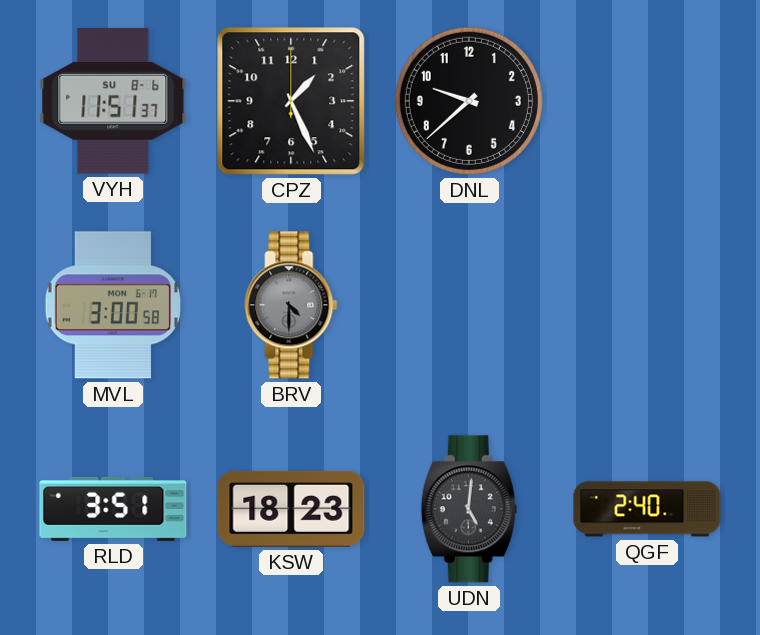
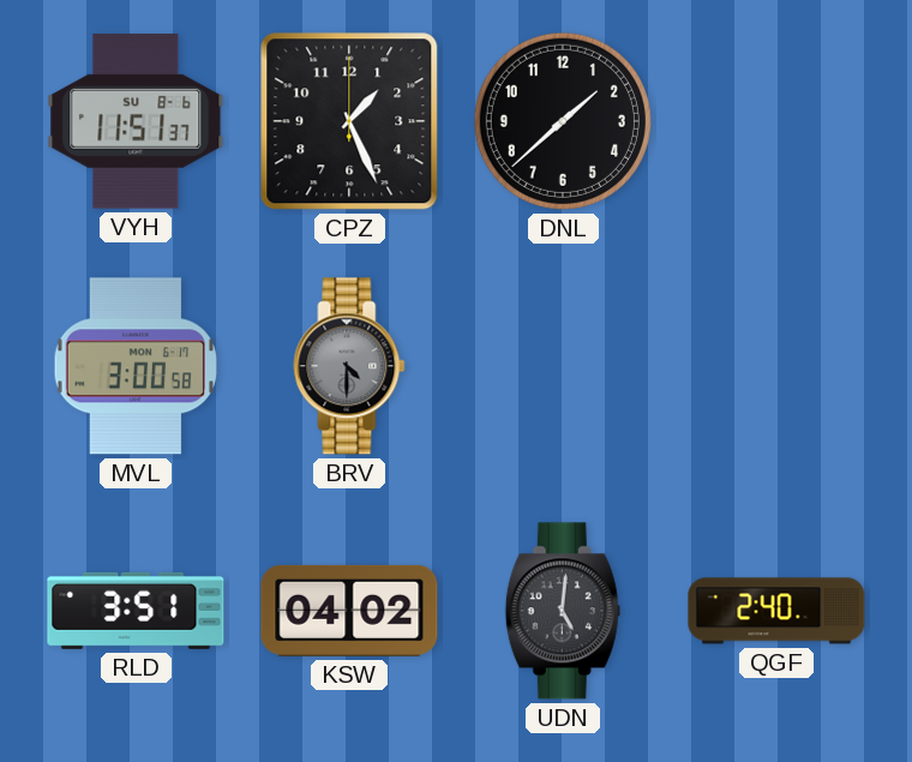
DNL: 9:38 -> 1:38 (563, 121)
KSW: 18:23 -> 04:02 (349, 611)
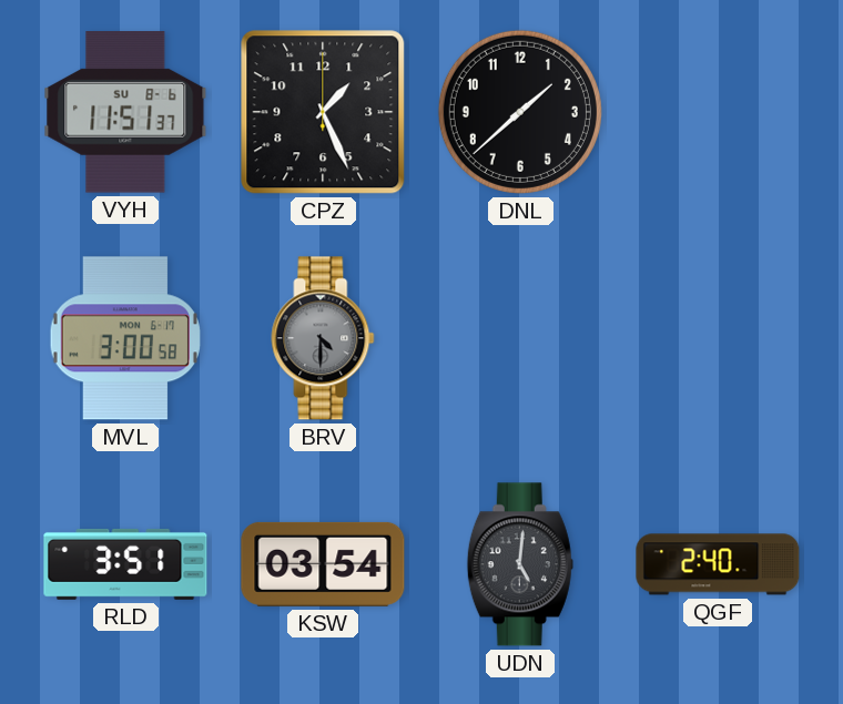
KSW: 04:02 -> 03:54 (323, 564)
